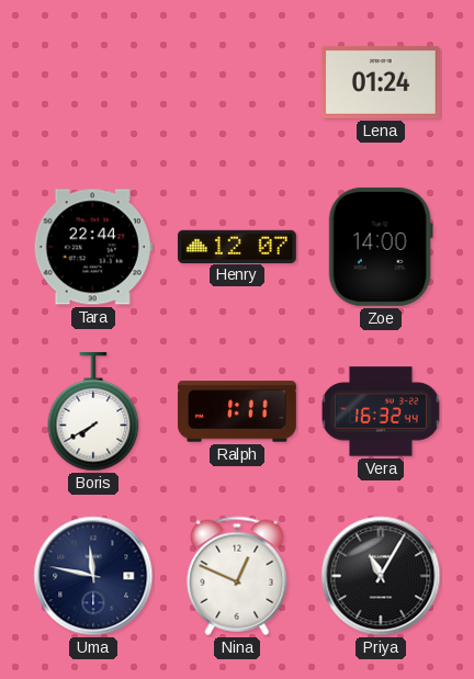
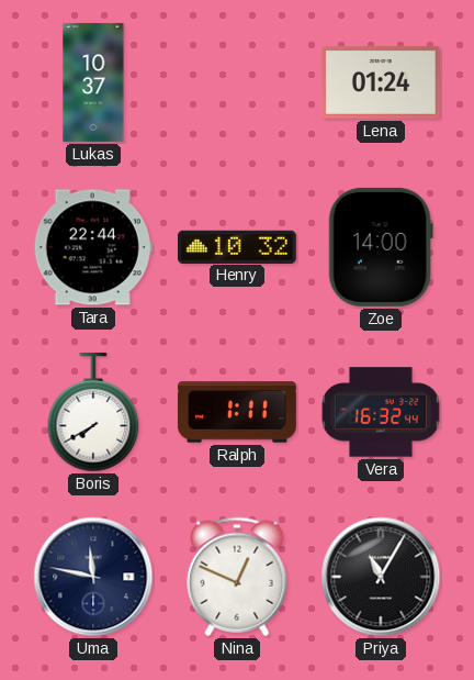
Lukas: none -> 10:37 (93, 82)
Henry: 12:07 -> 10:32 (237, 246)
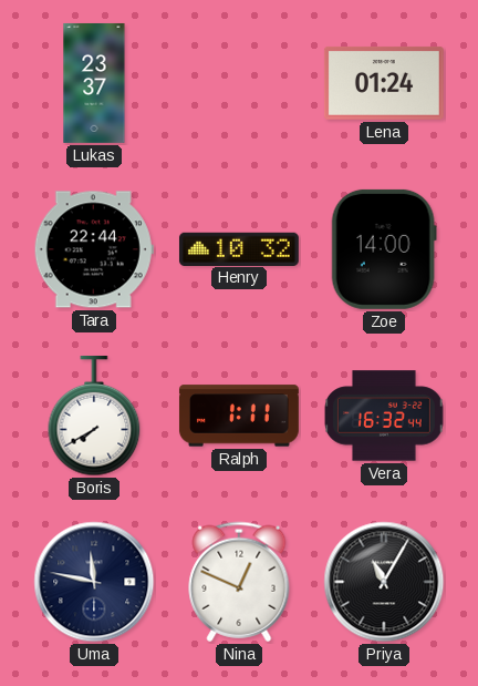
Lukas: 10:37 -> 23:37 (94, 83)
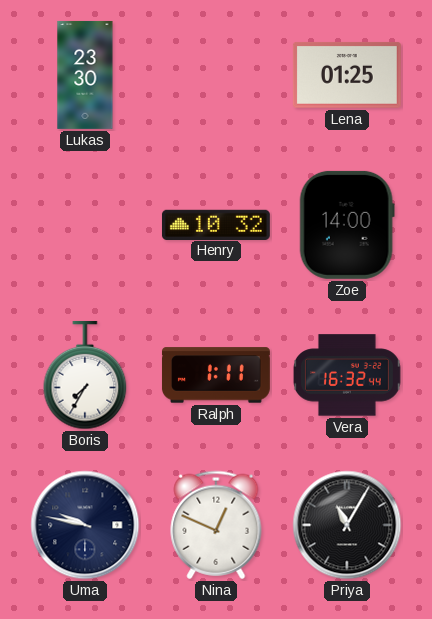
Lukas: 23:37 -> 23:30 (85, 75)
Lena: 01:24 -> 01:25 (347, 75)
Tara: 22:44 -> none (94, 249)
Boris: 7:40 -> 7:35 (85, 375)
Uma: 11:47 -> 9:47 (85, 525)
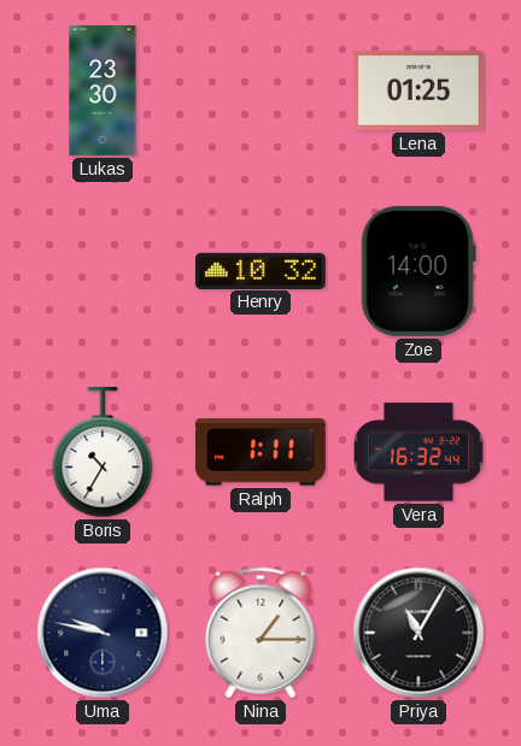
Boris: 7:35 -> 10:35 (103, 452)
Nina: 12:49 -> 1:15 (260, 633)
